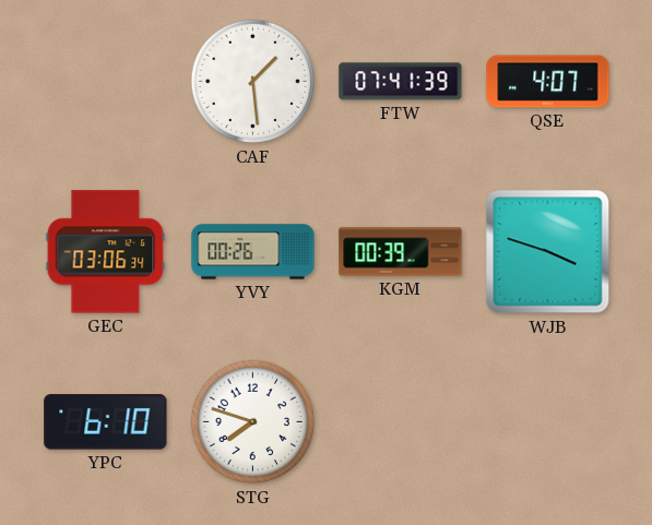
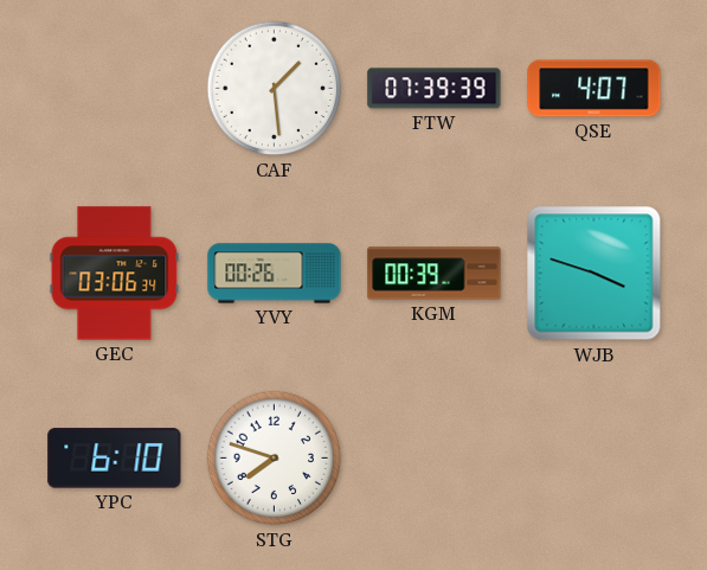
FTW: 07:41 -> 07:39 (435, 89)
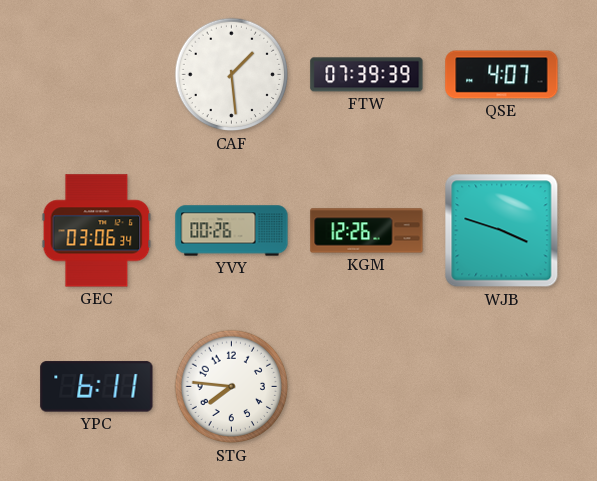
KGM: 00:39 -> 12:26 (367, 231)
YPC: 6:10 -> 6:11 (97, 387)
STG: 7:48 -> 7:46 (232, 387)
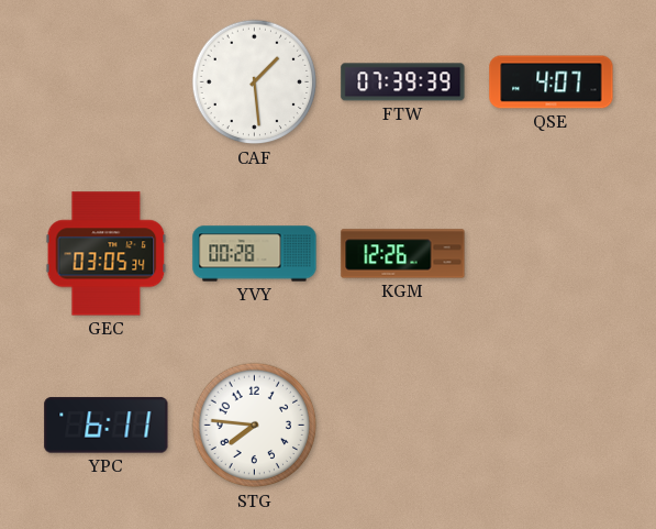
GEC: 03:06 -> 03:05 (107, 254)
YVY: 00:26 -> 00:28 (255, 254)
WJB: 3:48 -> none (502, 231)
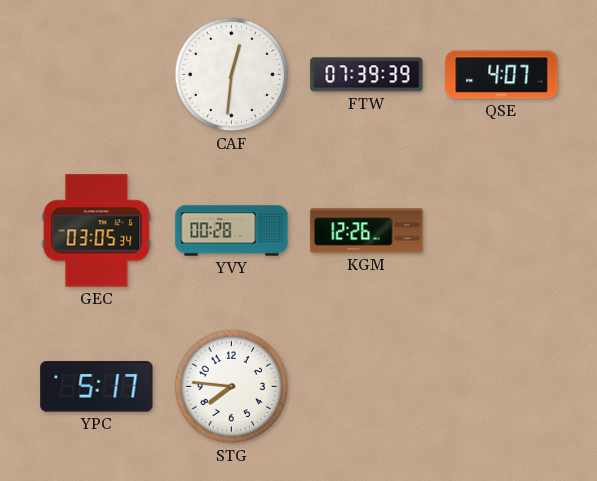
CAF: 1:29 -> 12:31 (232, 75)
YPC: 6:11 -> 5:17 (97, 387)
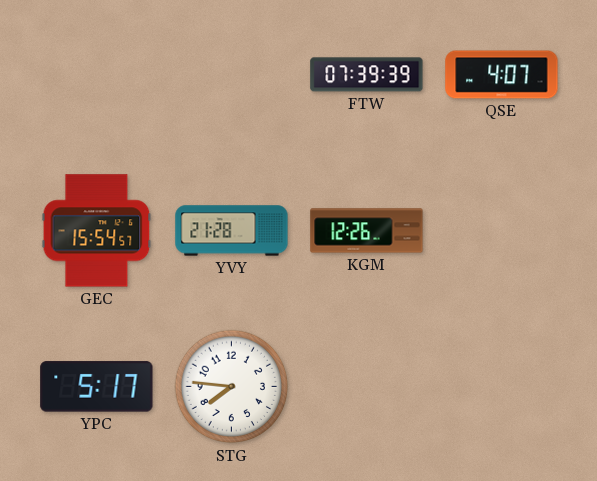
CAF: 12:31 -> none (232, 75)
GEC: 03:05 -> 15:54 (97, 231)
YVY: 00:28 -> 21:28 (232, 231)
